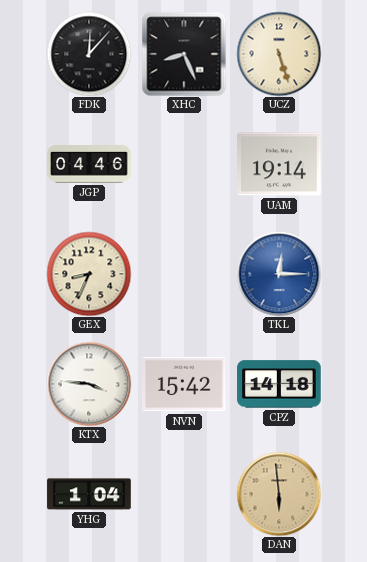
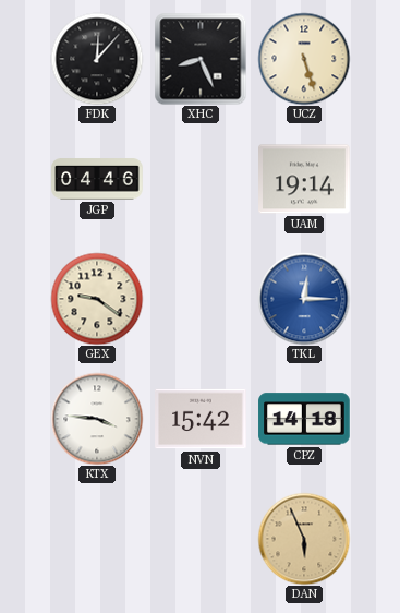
GEX: 8:34 -> 9:21 (97, 299)
YHG: 1:04 -> none (89, 494)
DAN: 5:59 -> 5:56 (304, 539)
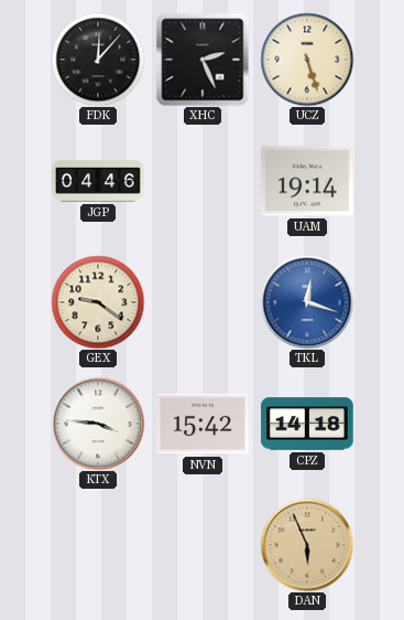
XHC: 8:26 -> 2:26 (203, 60)
TKL: 12:15 -> 12:18 (307, 302)
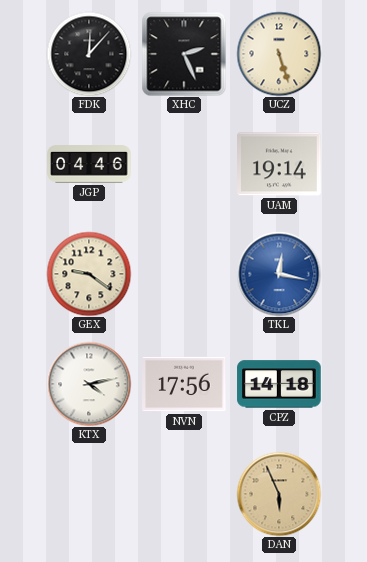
TKL: 12:18 -> 12:17 (279, 274)
KTX: 3:46 -> 4:13 (89, 384)
NVN: 15:42 -> 17:56 (184, 384)
